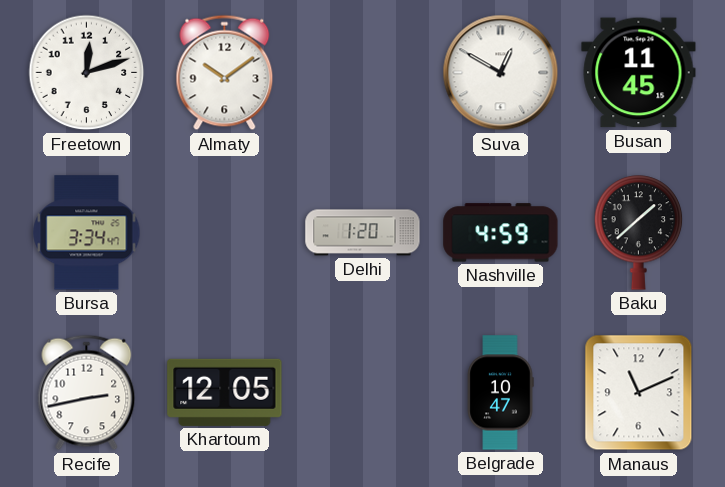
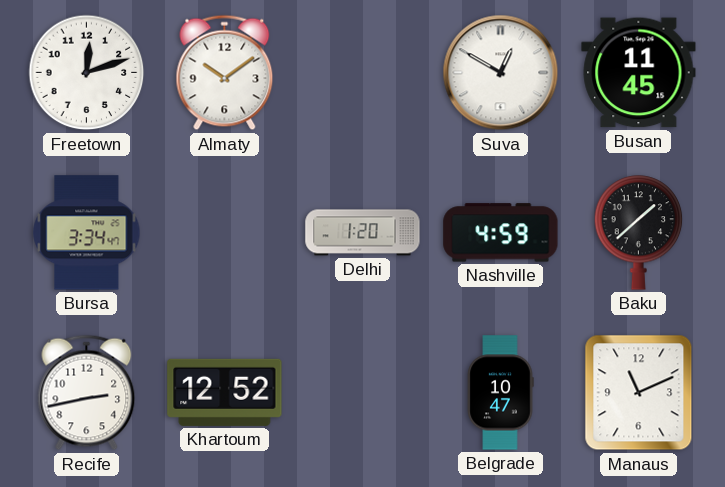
Khartoum: 12:05 -> 12:52 (225, 392)
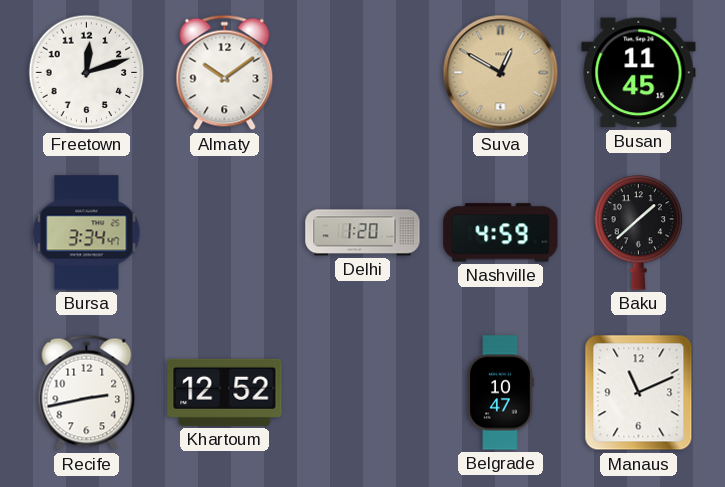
Suva dial: white -> champagne (501, 73)
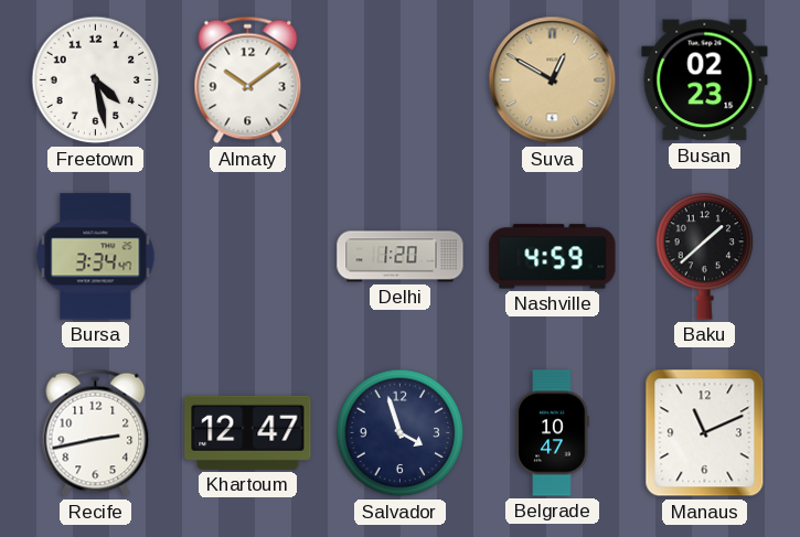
Freetown: 12:12 -> 4:28 (96, 80)
Busan: 11:45 -> 02:23 (705, 80)
Khartoum: 12:52 -> 12:47 (248, 432)
Salvador: none -> 3:57 (401, 433)
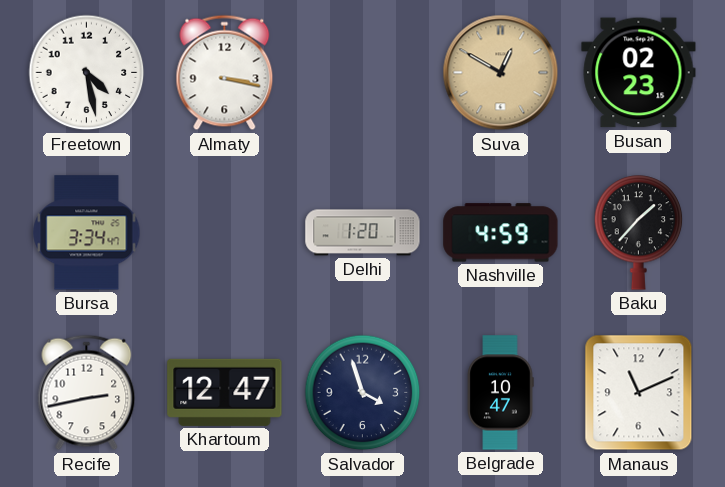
Almaty: 10:09 -> 3:17 (225, 73)
Baku: 1:38 -> 1:37 (639, 233)
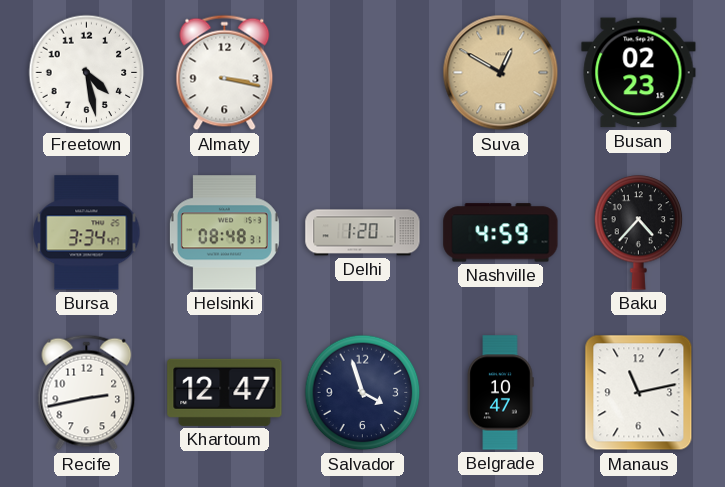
Helsinki: none -> 08:48 (224, 233)
Baku: 1:37 -> 4:37 (639, 233)
Manaus: 11:11 -> 11:13 (639, 393)
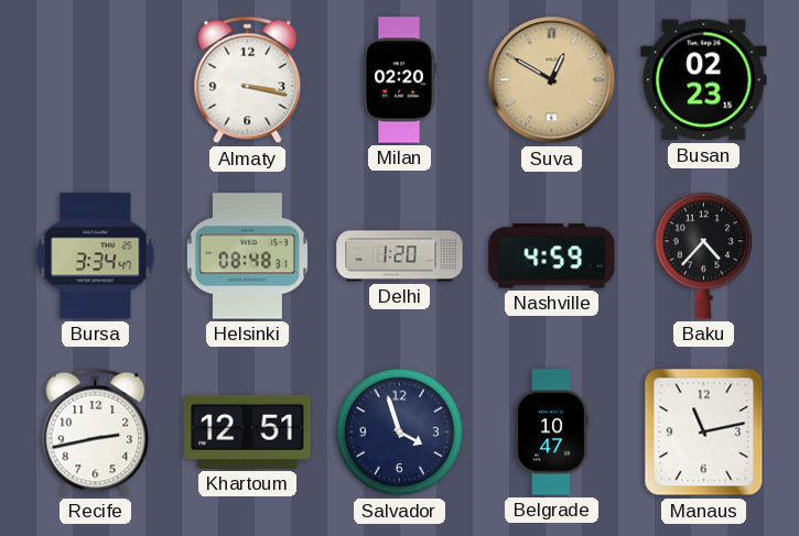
Freetown: 4:28 -> none (87, 73)
Milan: none -> 02:20 (399, 80)
Khartoum: 12:47 -> 12:51 (248, 431)
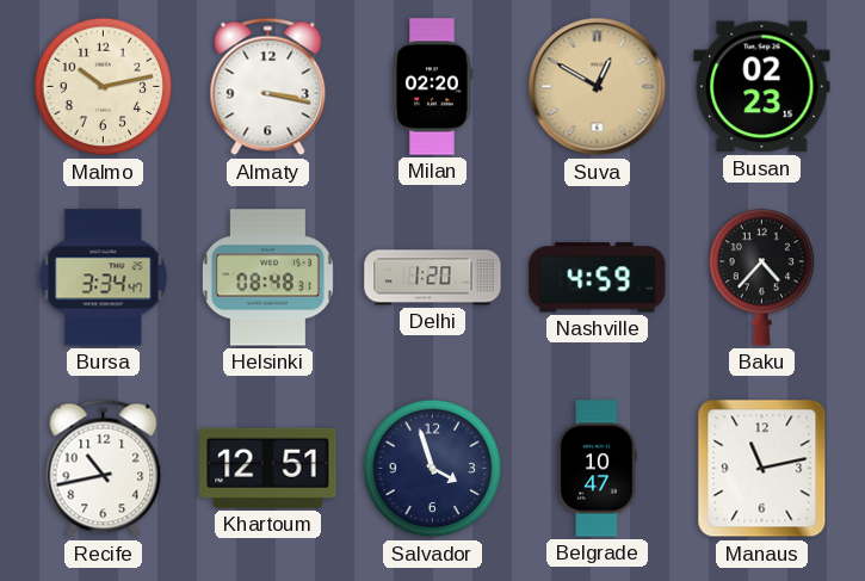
Malmo: none -> 10:13 (104, 87)
Recife: 2:43 -> 10:43 (104, 469)
